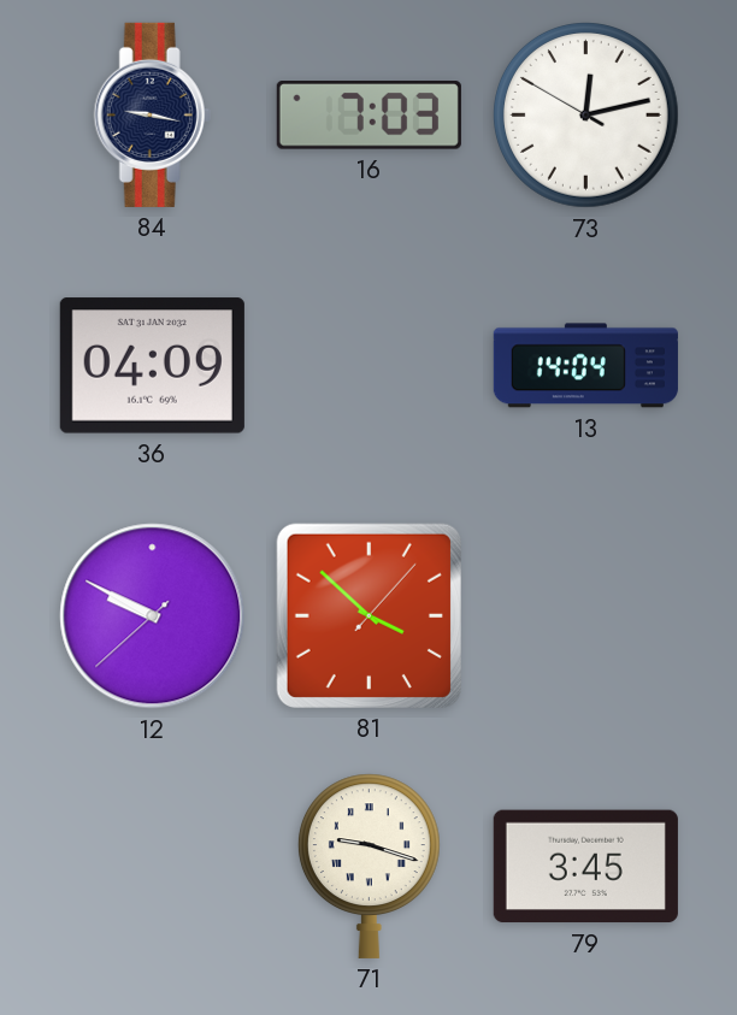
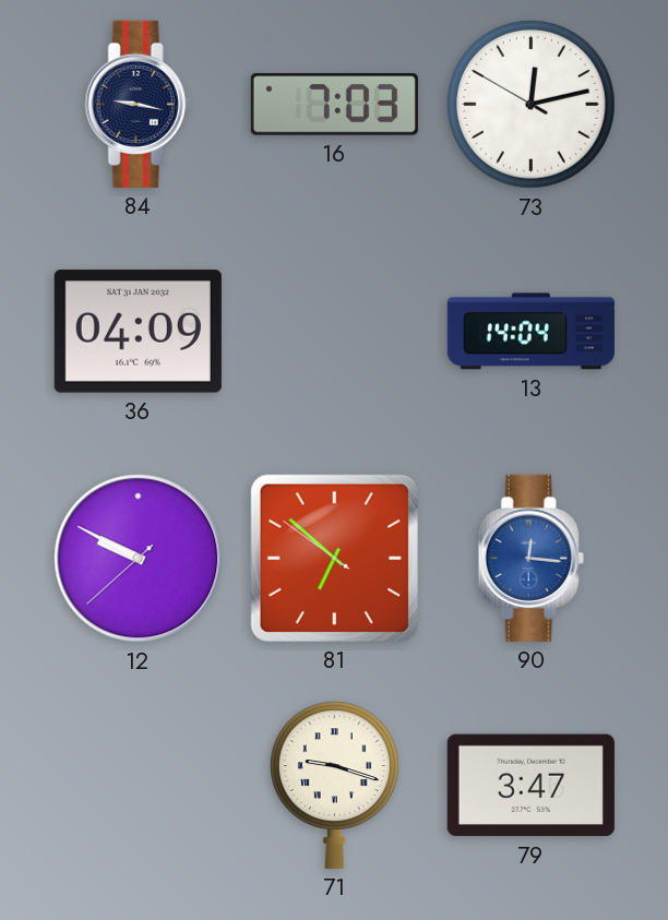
81: 3:52 -> 6:51 (334, 558)
90: none -> 12:16 (530, 558)
79: 3:45 -> 3:47 (530, 786)
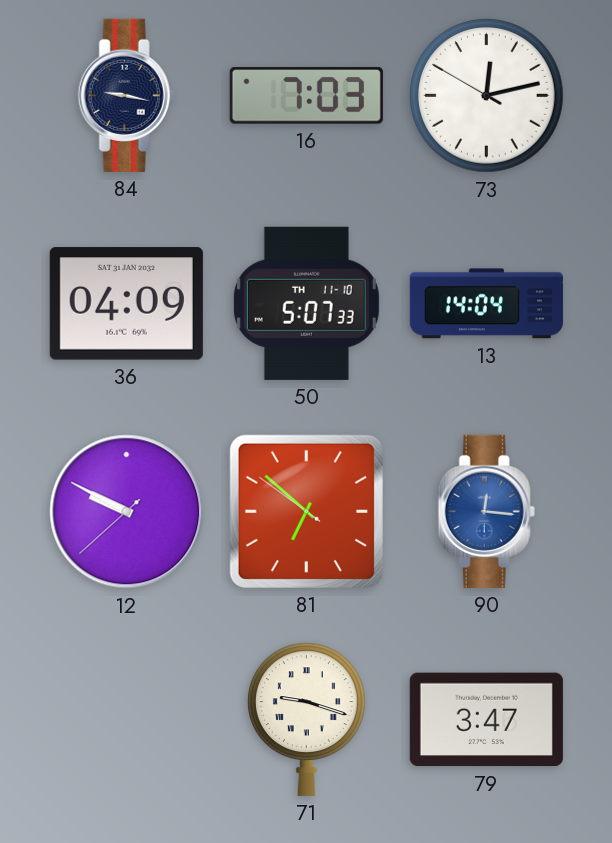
50: none -> 5:07 (306, 303)
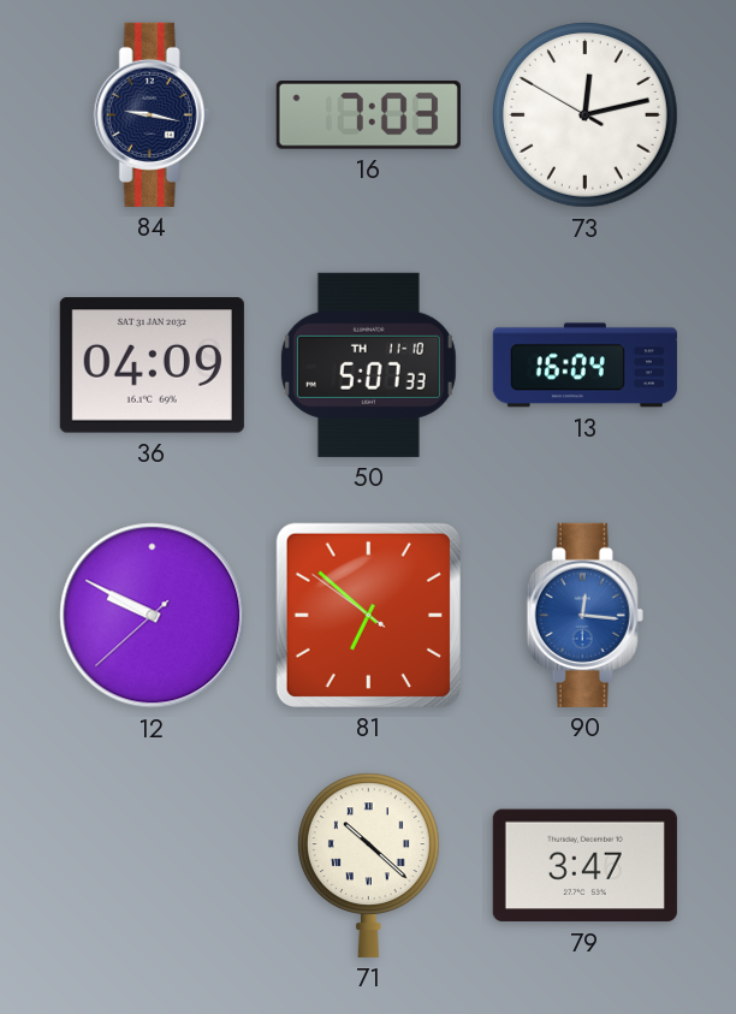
13: 14:04 -> 16:04 (584, 366)
71: 9:18 -> 10:22 (368, 865)
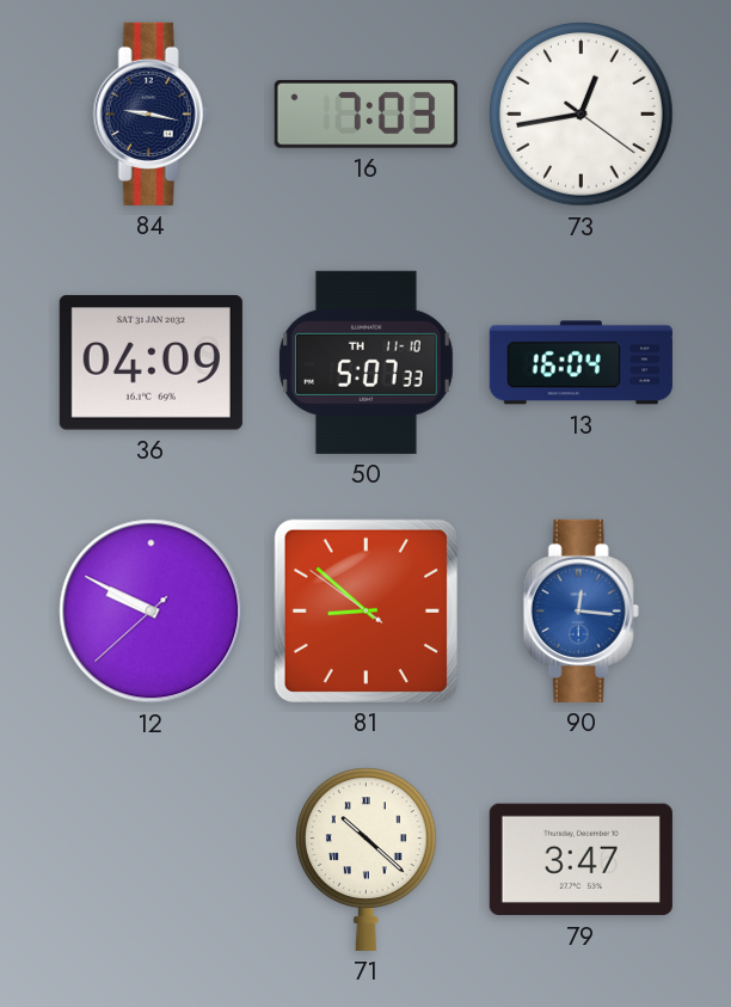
73: 12:12 -> 12:43 (582, 115)
81: 6:51 -> 8:51 (365, 610)
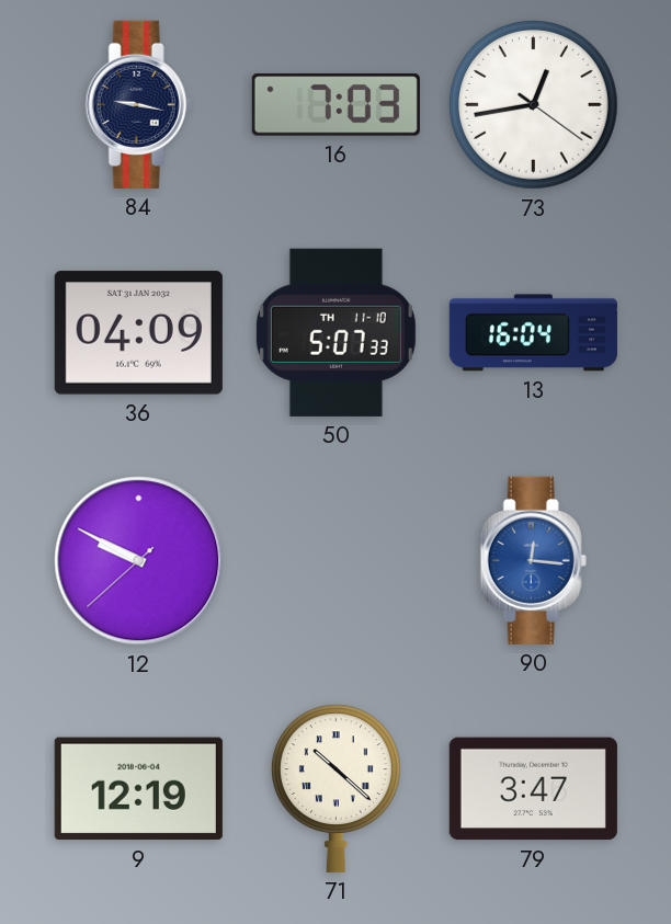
81: 8:51 -> none (365, 610)
9: none -> 12:19 (138, 789)
